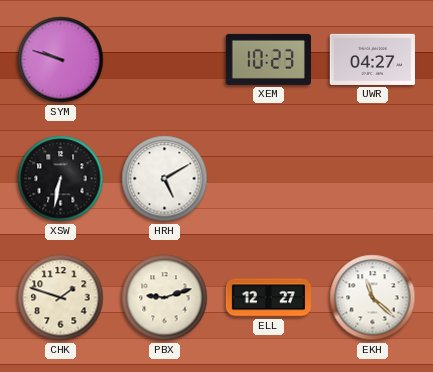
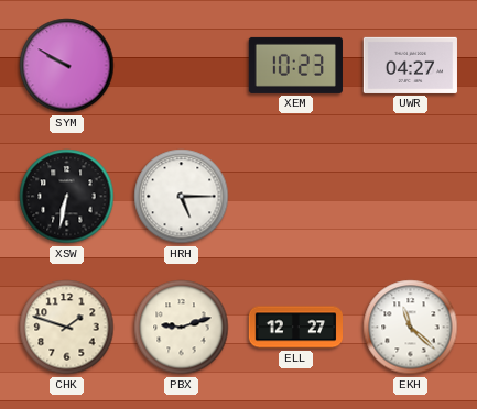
SYM: 9:48 -> 9:50 (67, 66)
HRH: 5:10 -> 5:15 (182, 197)
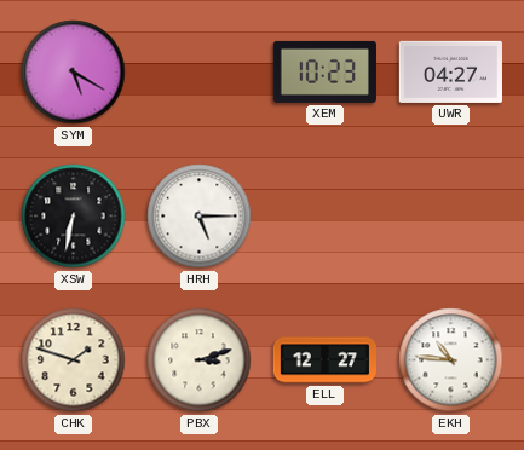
SYM: 9:50 -> 5:20 (74, 73)
PBX: 9:12 -> 3:12 (200, 360)
EKH: 11:22 -> 10:46 (451, 360)
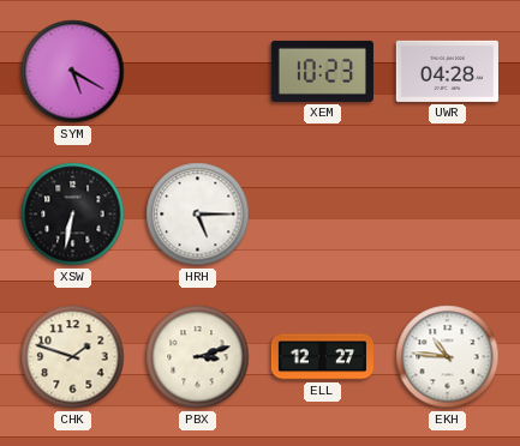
UWR: 04:27 -> 04:28 (447, 71)
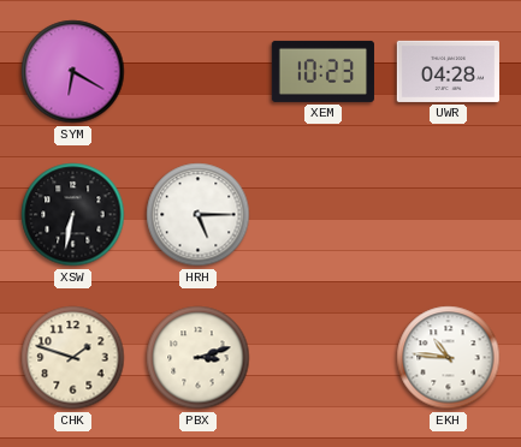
SYM: 5:20 -> 6:20 (73, 72)
ELL: 12:27 -> none (322, 357)
